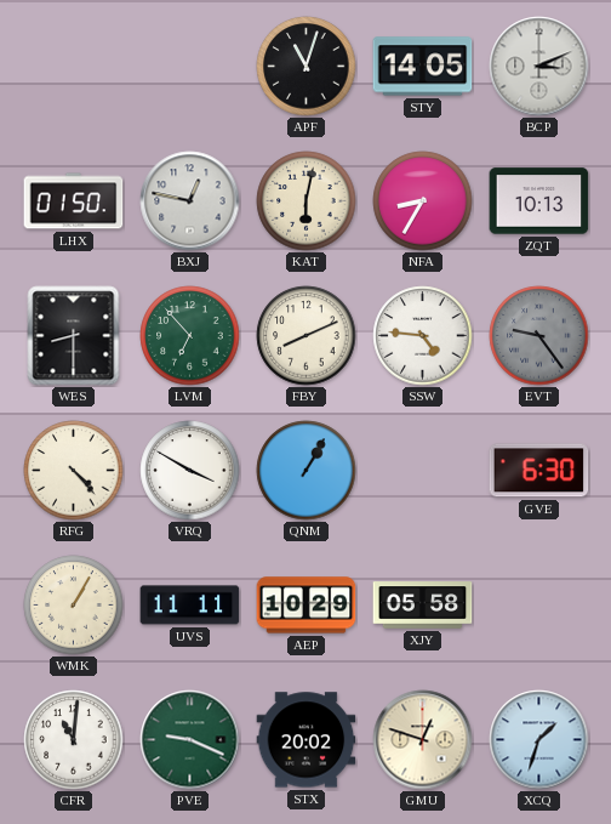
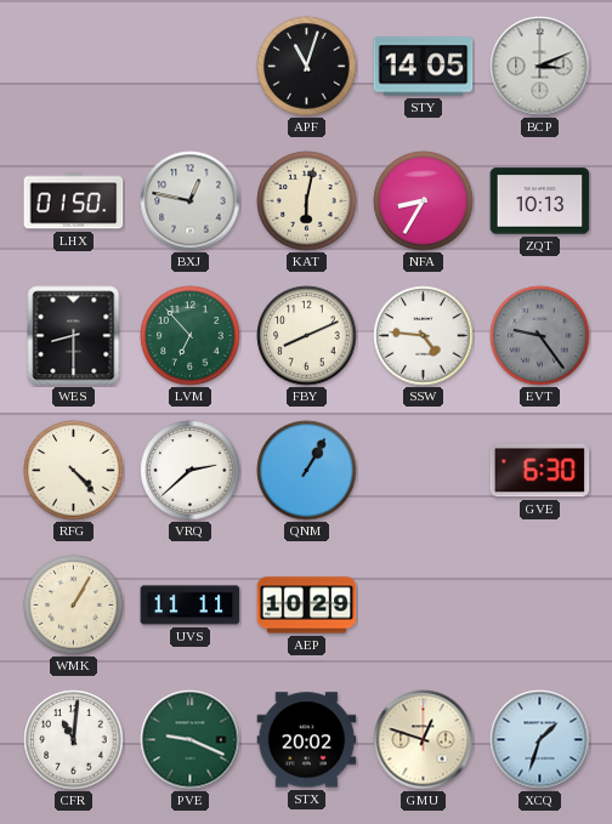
VRQ: 3:50 -> 2:38 (191, 471)
XJY: 05:58 -> none (423, 606)
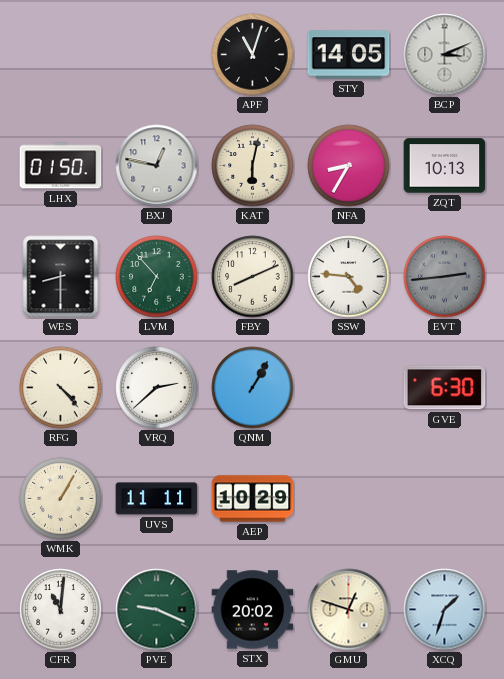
EVT: 9:24 -> 2:44 (445, 277)
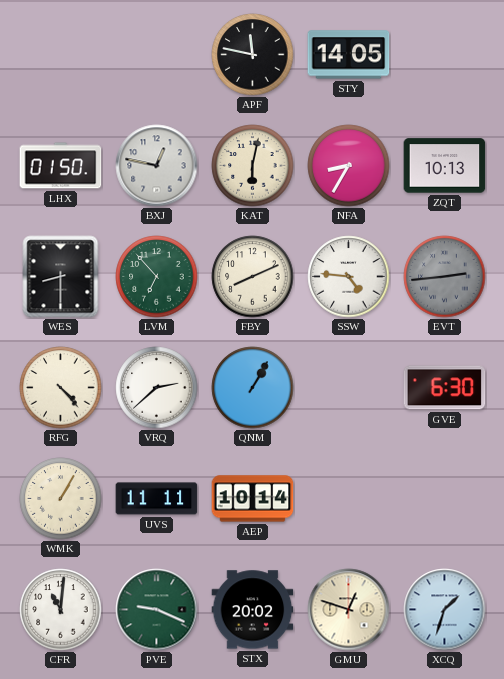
APF: 11:03 -> 11:47 (253, 55)
BCP: 3:11 -> none (445, 55)
AEP: 10:29 -> 10:14 (253, 499)
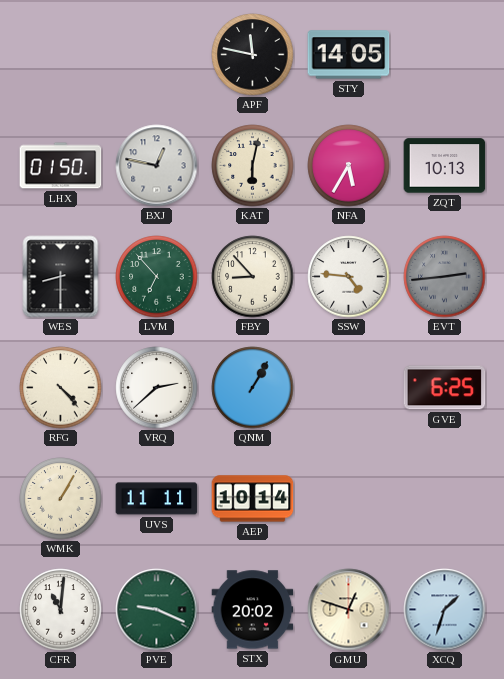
NFA: 8:35 -> 5:35 (349, 166)
FBY: 8:11 -> 8:53 (253, 277)
GVE: 6:30 -> 6:25 (445, 388)
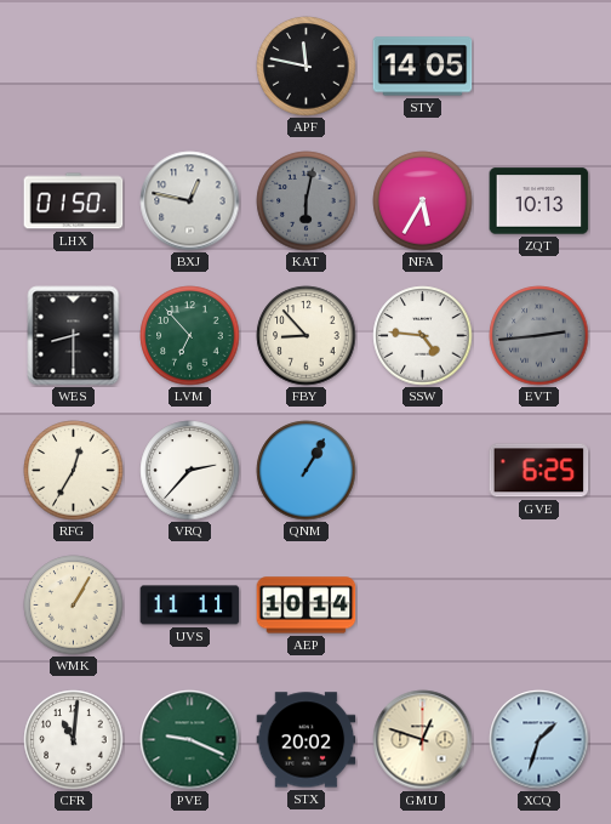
KAT dial: cream -> grey (307, 201)
RFG: 4:23 -> 12:35 (74, 471)
VRQ: 2:38 -> 2:37 (190, 471)
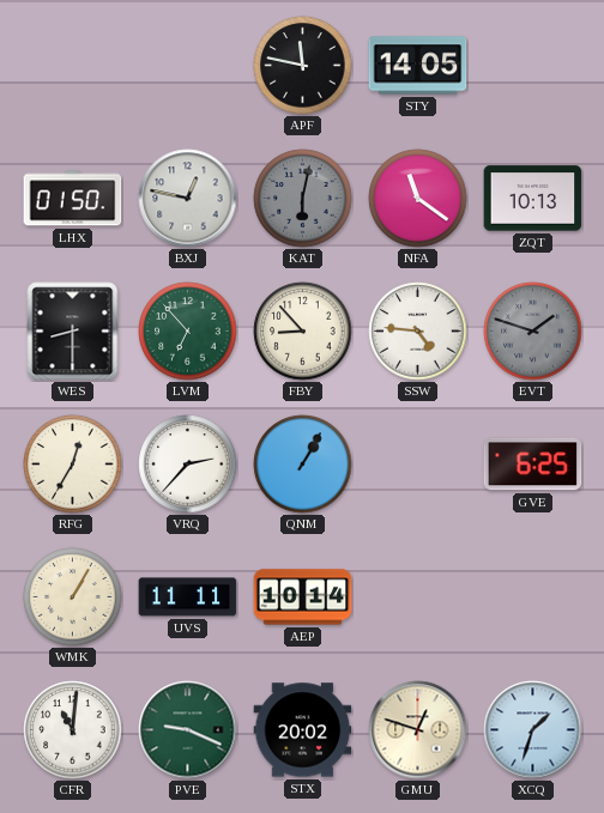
NFA: 5:35 -> 11:21 (418, 199)
EVT: 2:44 -> 1:48 (533, 332)
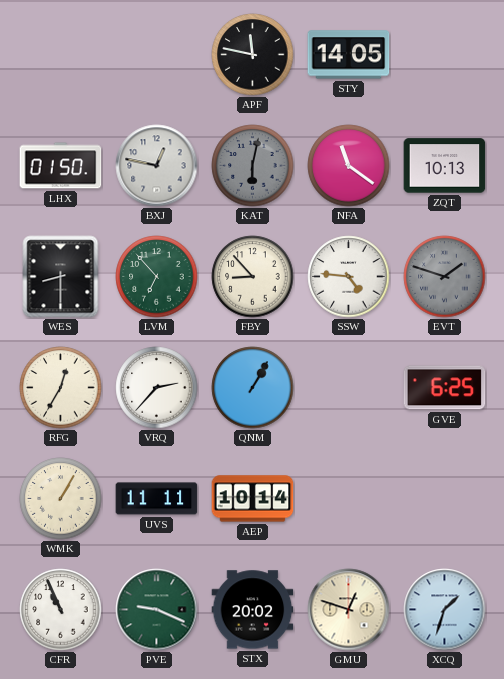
CFR: 11:01 -> 10:56 (61, 610)
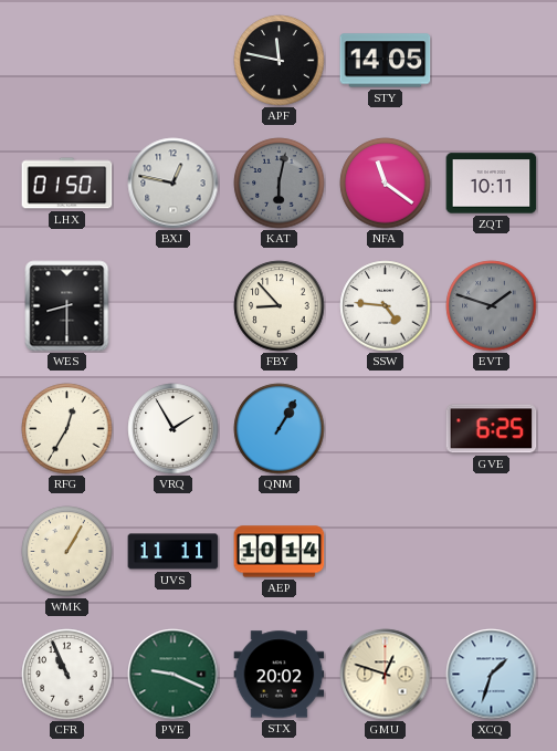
ZQT: 10:13 -> 10:11 (492, 184)
LVM: 6:53 -> none (157, 277)
VRQ: 2:37 -> 1:55 (174, 429)
